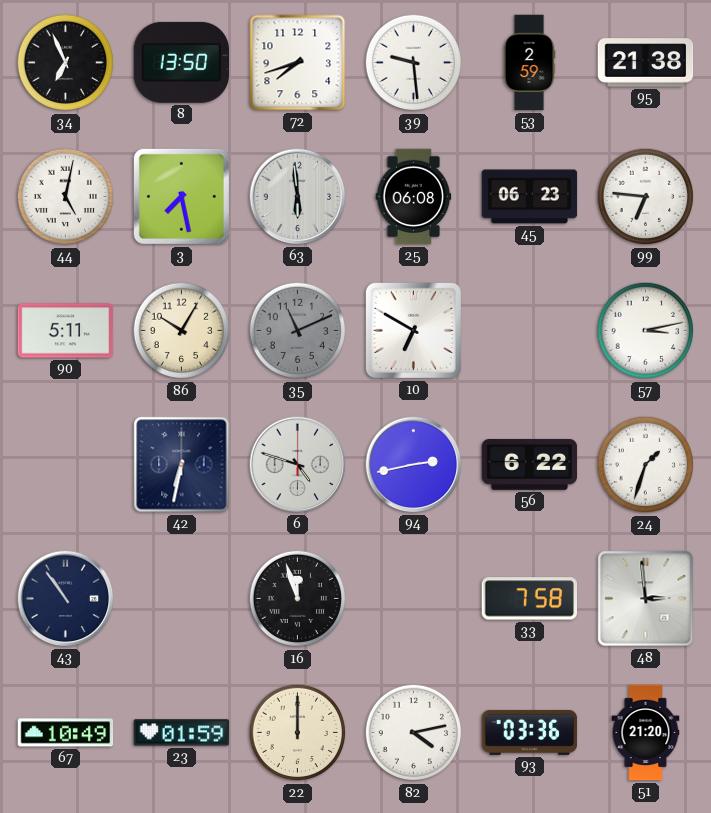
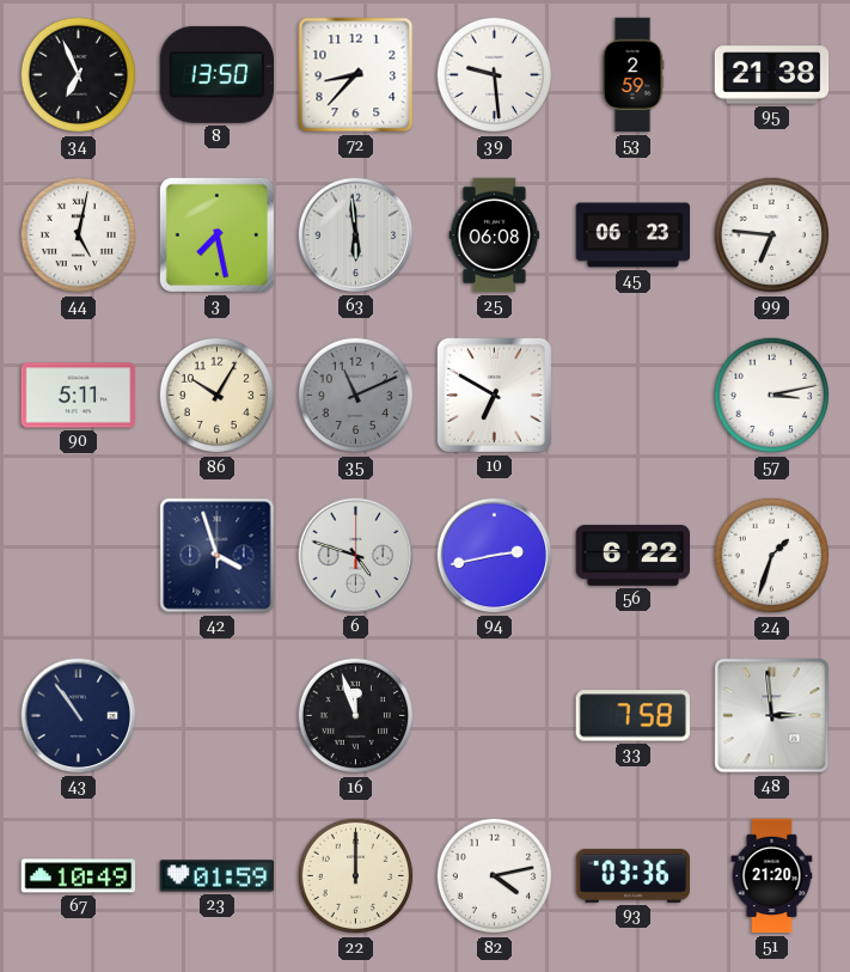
72: 7:42 -> 8:37 (356, 75)
42: 6:32 -> 3:57 (218, 556)
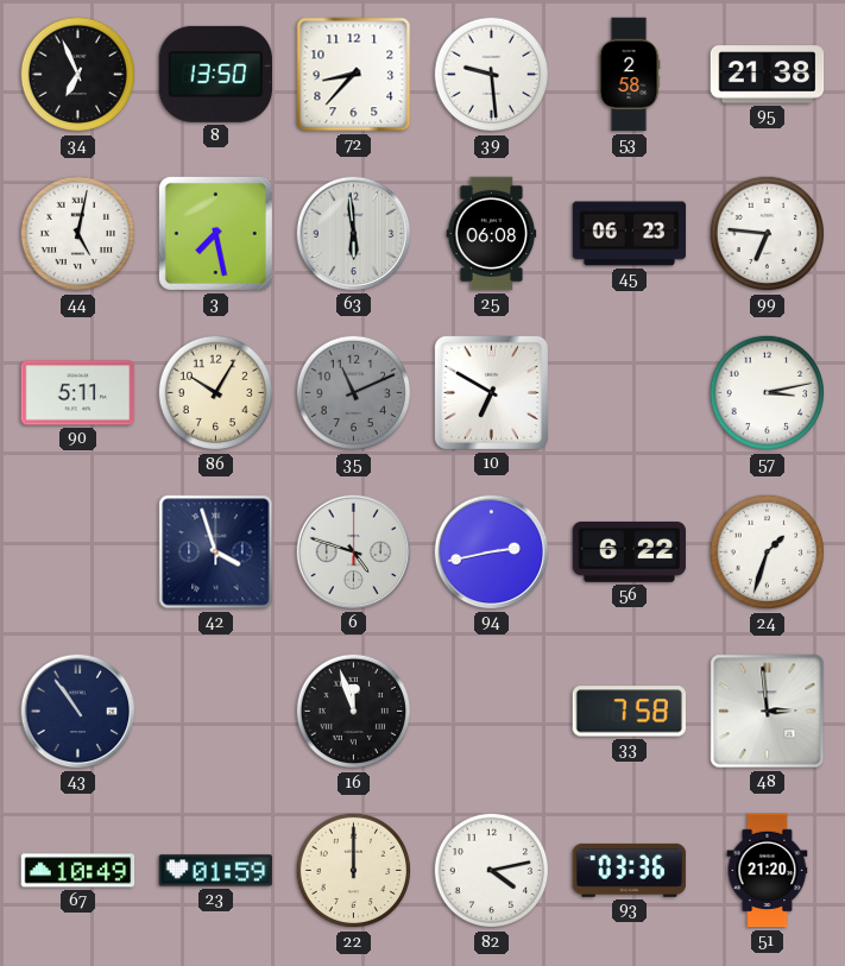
53: 2:59 -> 2:58 (629, 75)
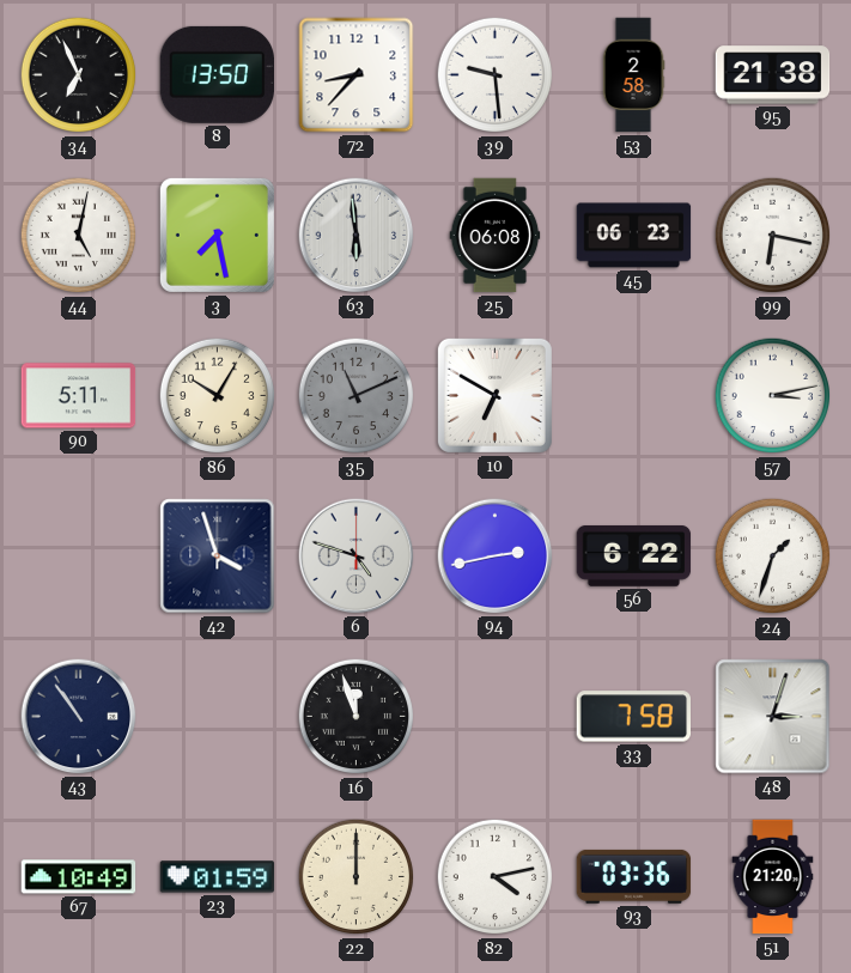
99: 6:46 -> 6:17 (773, 236)
48: 2:59 -> 3:03 (773, 717)
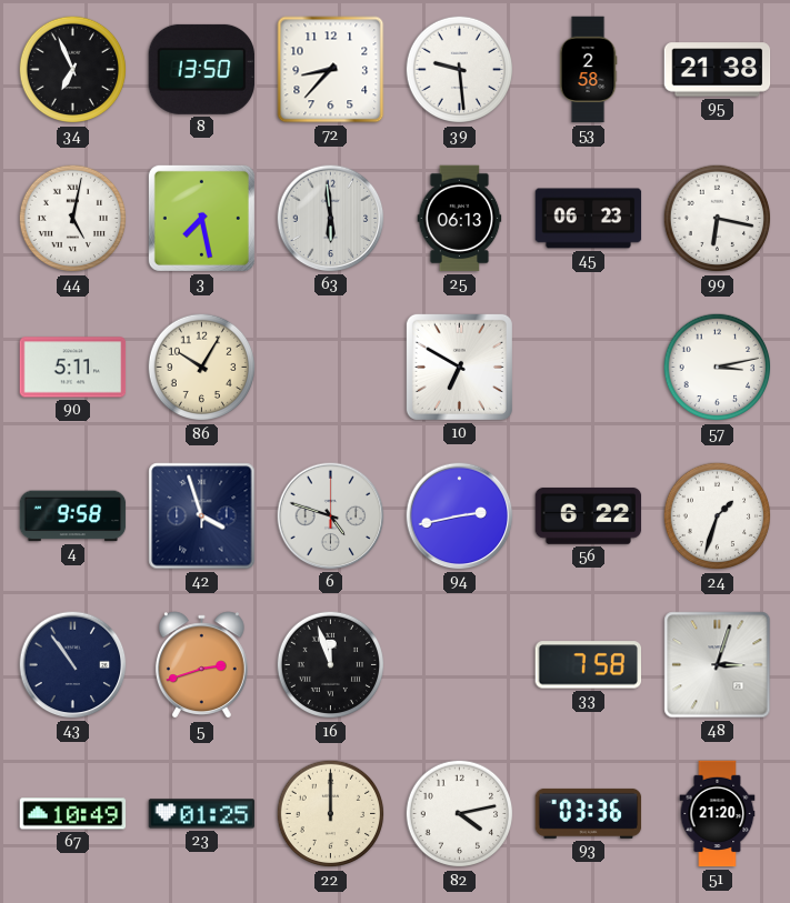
25: 06:08 -> 06:13 (460, 219)
35: 11:11 -> none (357, 396)
4: none -> 9:58 (73, 516)
5: none -> 2:42 (201, 665)
23: 01:59 -> 01:25 (202, 814)
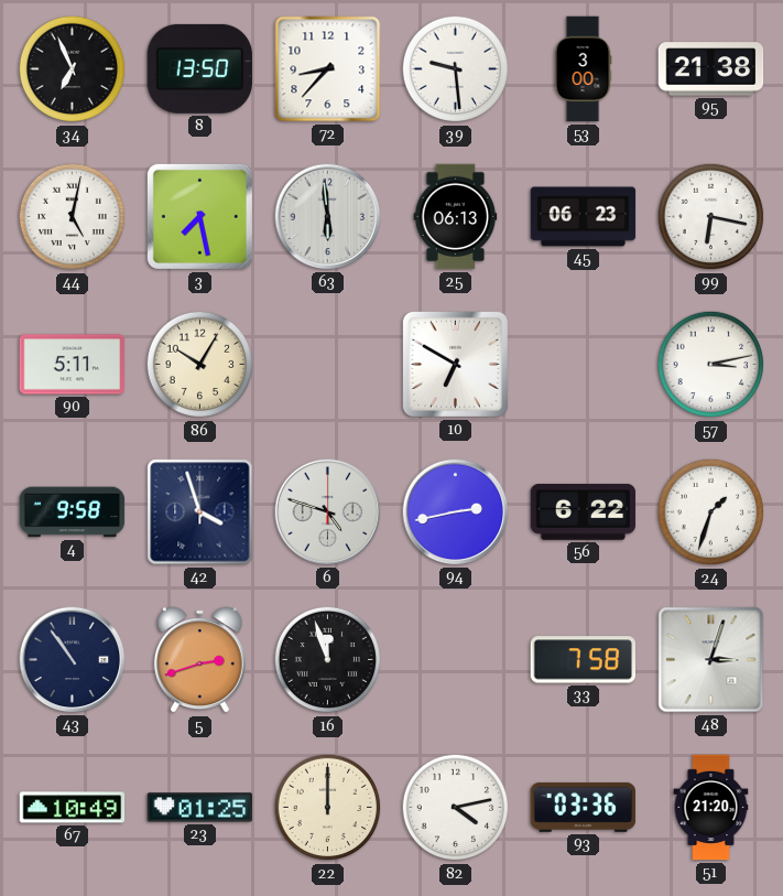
53: 2:58 -> 3:00 (583, 69)
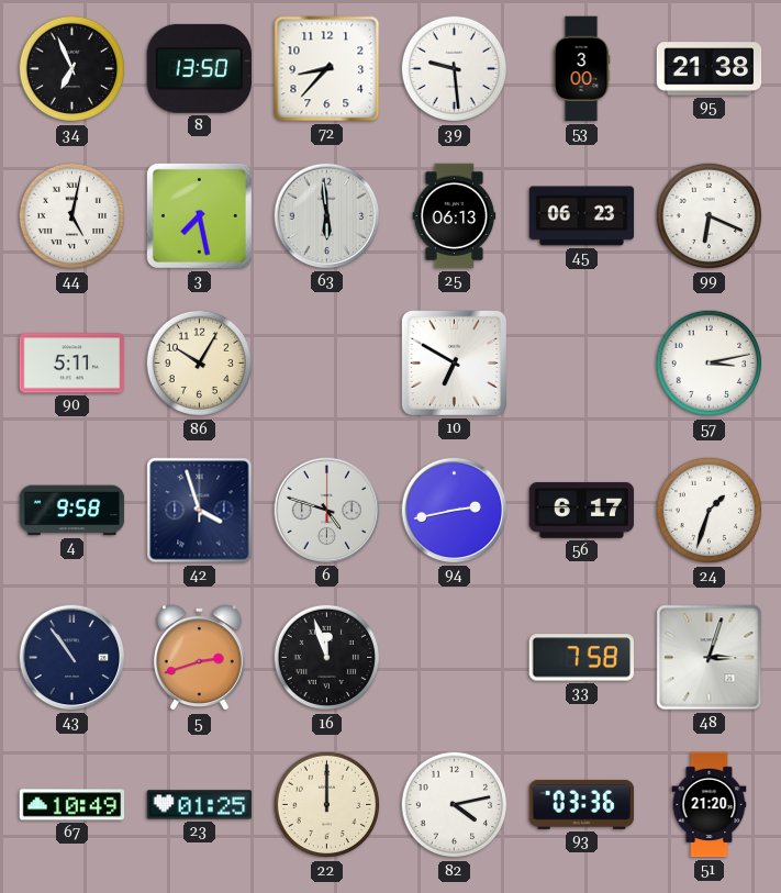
99: 6:17 -> 6:19 (710, 216)
56: 6:22 -> 6:17 (582, 510)
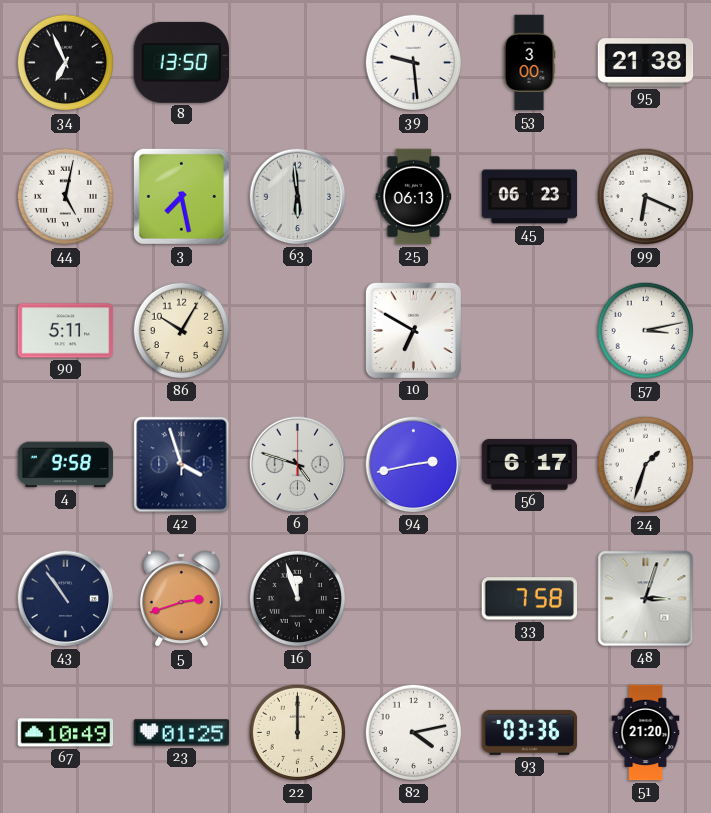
72: 8:37 -> none (327, 69)
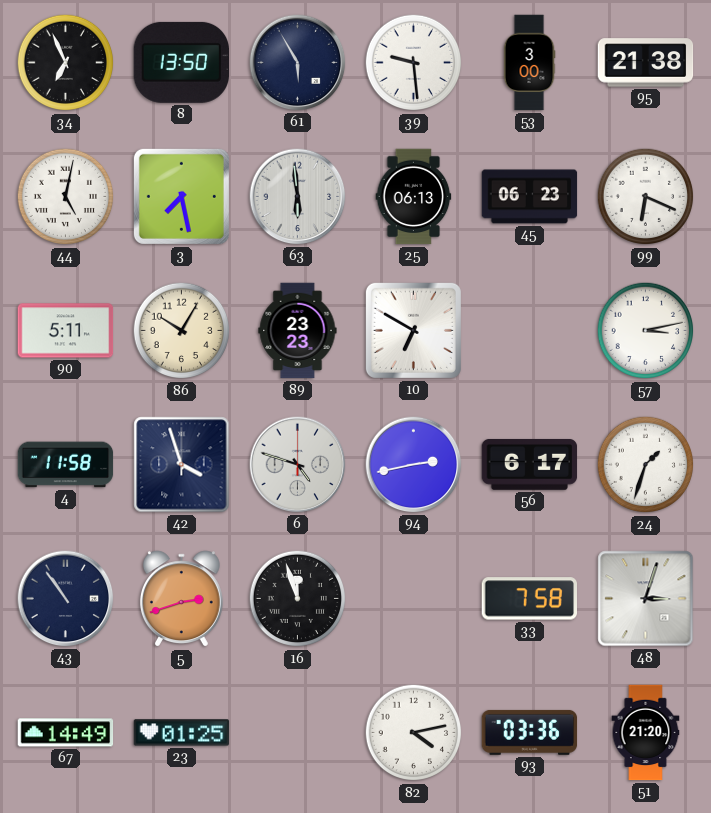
61: none -> 5:55 (298, 63)
89: none -> 23:23 (298, 331)
4: 9:58 -> 11:58 (66, 465)
67: 10:49 -> 14:49 (66, 733)
22: 12:00 -> none (298, 733)
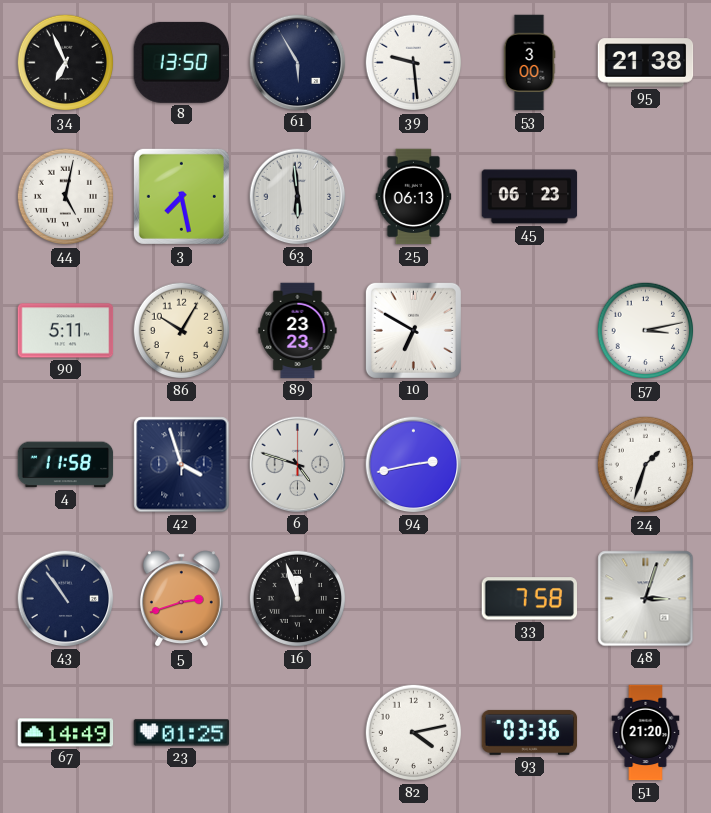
99: 6:19 -> none (646, 197)
56: 6:17 -> none (530, 464)
